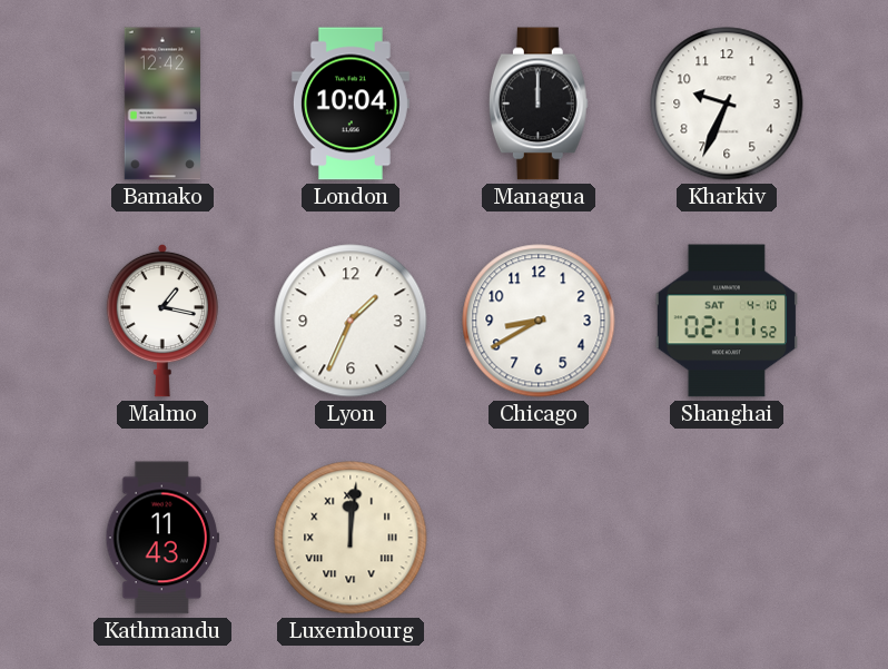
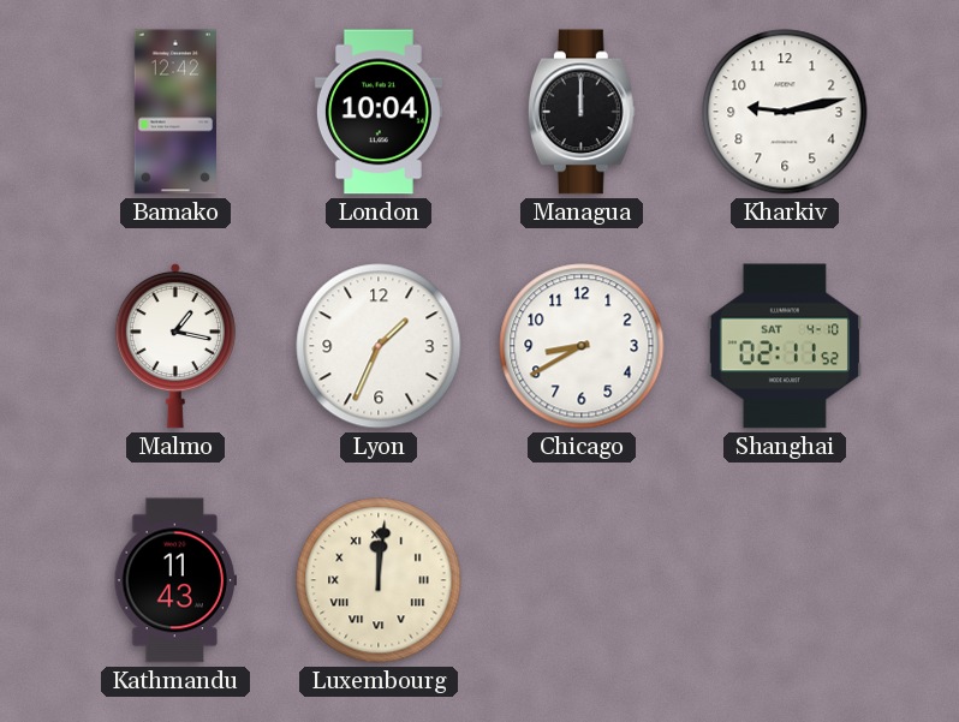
Kharkiv: 9:34 -> 9:13 (785, 112)
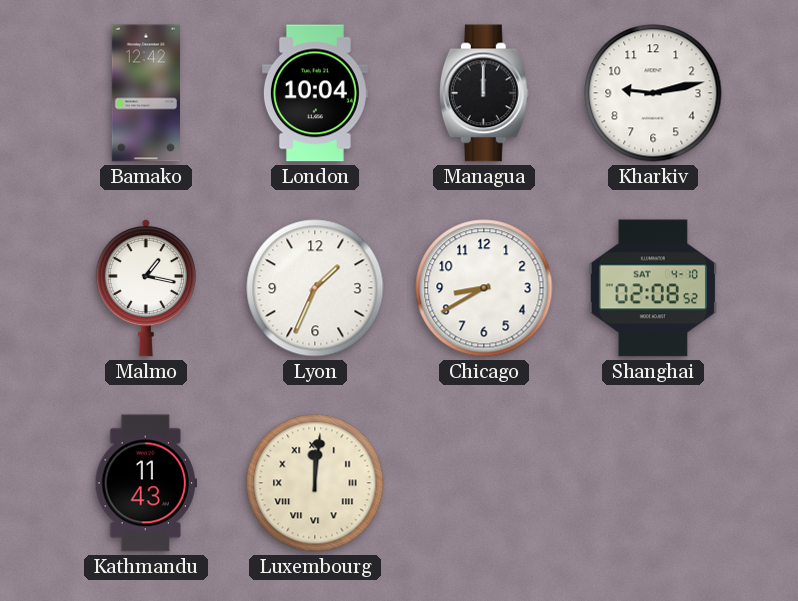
Shanghai: 02:11 -> 02:08 (652, 288)
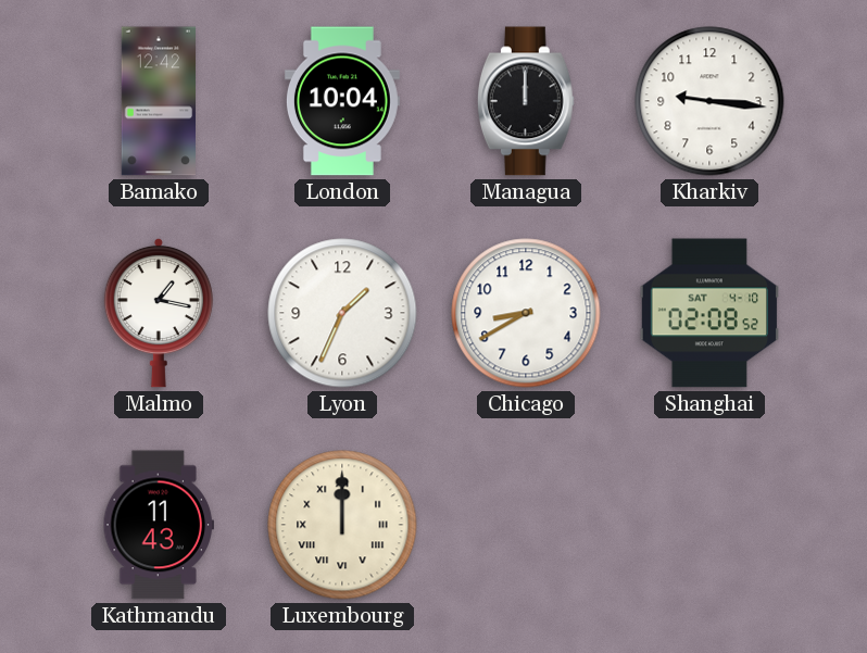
Kharkiv: 9:13 -> 9:16 (709, 101)
Luxembourg: 12:01 -> 12:00 (342, 525)
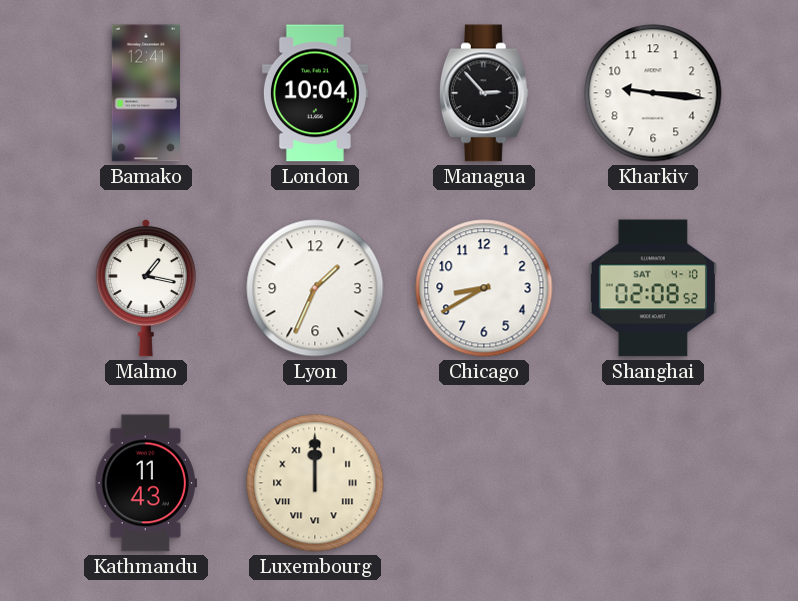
Bamako: 12:42 -> 12:41 (145, 93)
Managua: 12:00 -> 2:53 (484, 93)
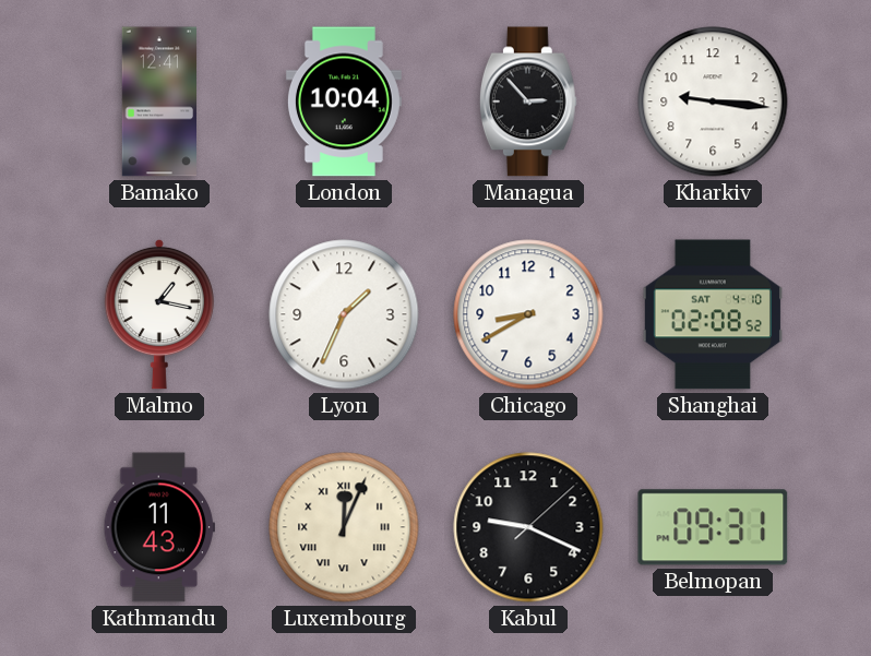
Luxembourg: 12:00 -> 12:04 (344, 527)
Kabul: none -> 9:19 (528, 527)
Belmopan: none -> 09:31 (713, 527)
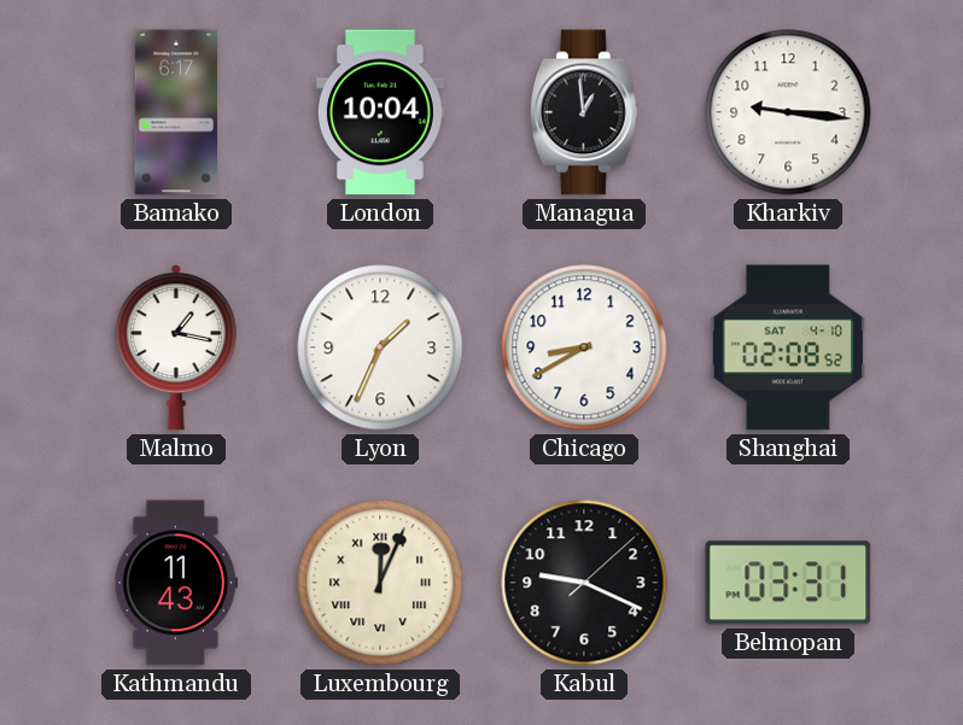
Bamako: 12:41 -> 6:17 (175, 112)
Managua: 2:53 -> 12:59 (584, 112)
Belmopan: 09:31 -> 03:31 (788, 583)
